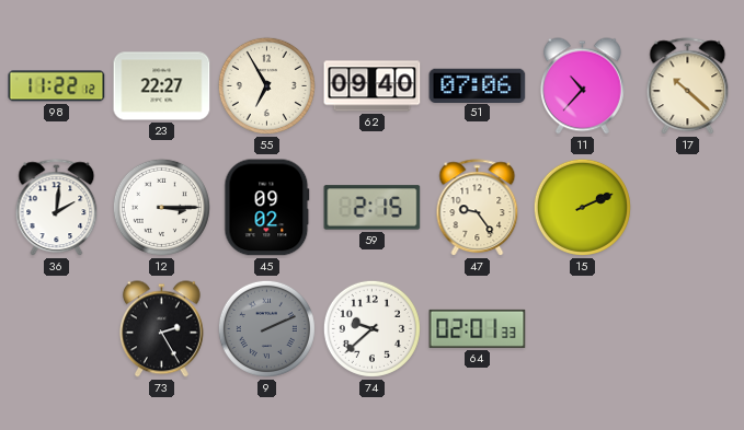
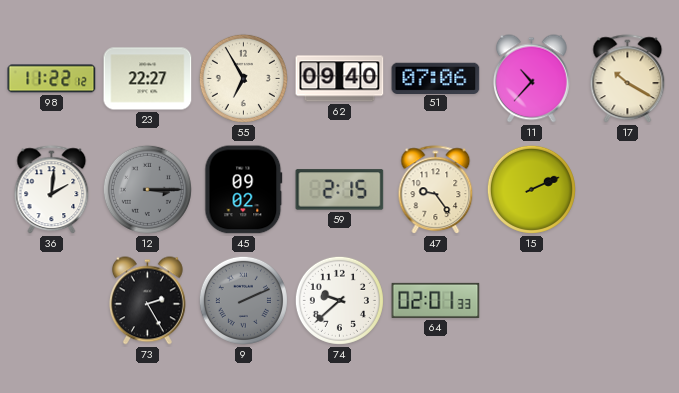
17: 10:22 -> 10:20 (628, 79)
12 dial: white -> grey (147, 189)
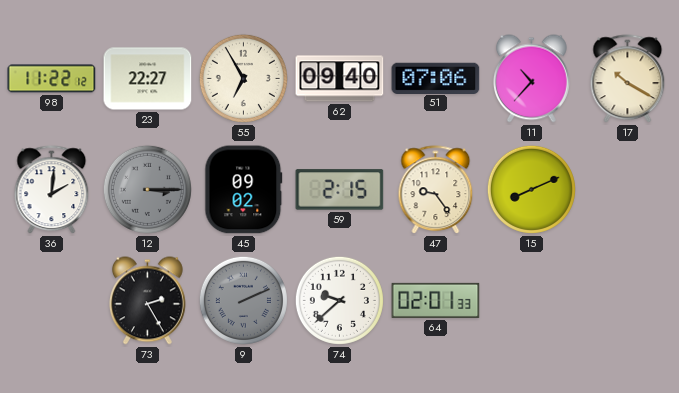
15: 2:11 -> 8:11 (531, 189)
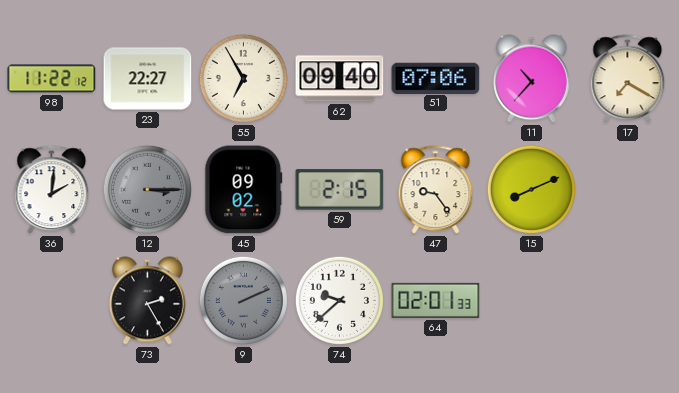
17: 10:20 -> 7:20 (628, 79)
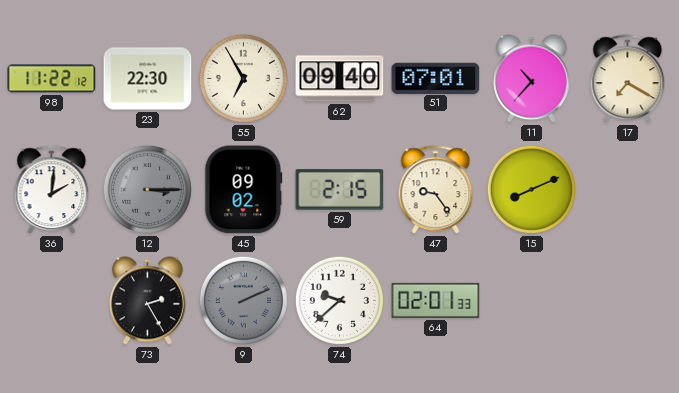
23: 22:27 -> 22:30 (148, 79)
51: 07:06 -> 07:01 (436, 78)
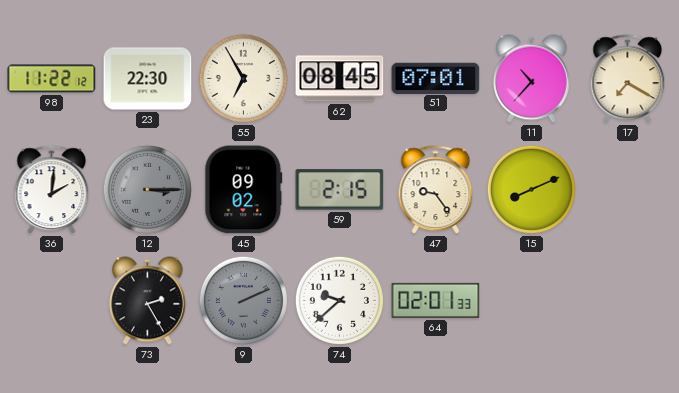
62: 09:40 -> 08:45 (340, 79)
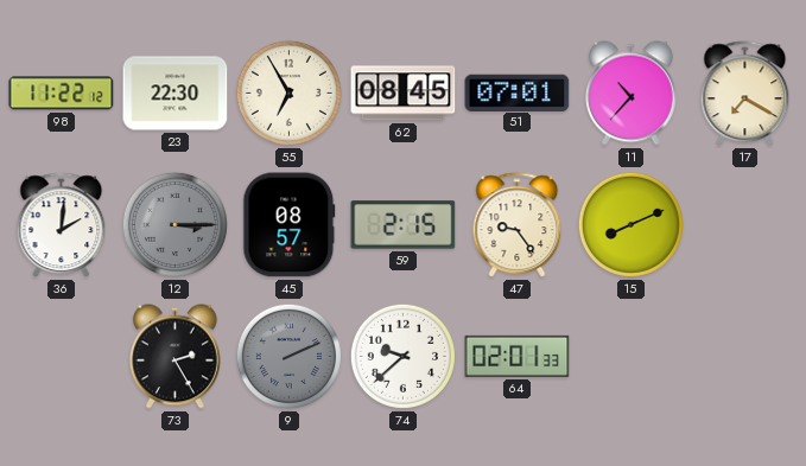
45: 09:02 -> 08:57 (290, 225)
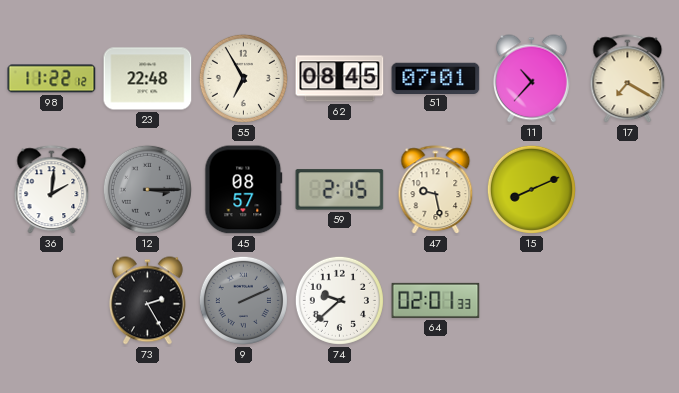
23: 22:30 -> 22:48 (148, 79)
47: 9:24 -> 9:28 (436, 190)
